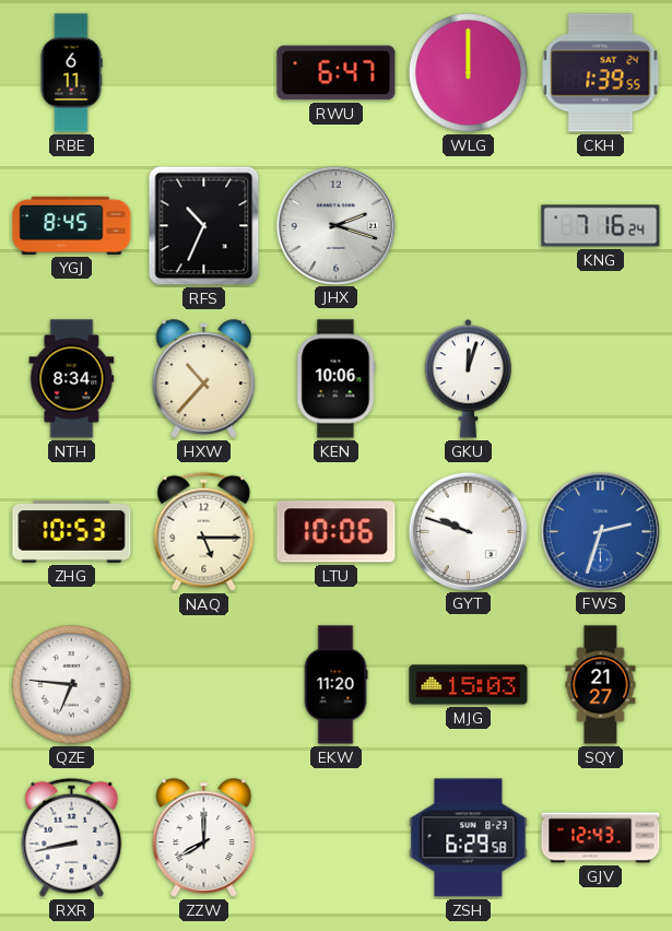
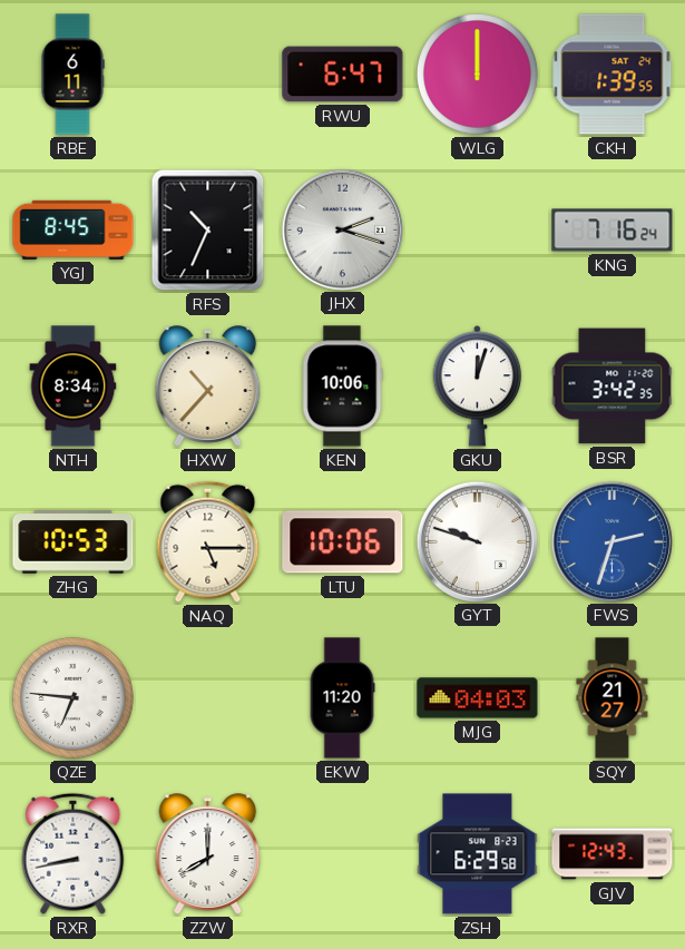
BSR: none -> 3:42 (613, 387)
MJG: 15:03 -> 04:03 (478, 698)
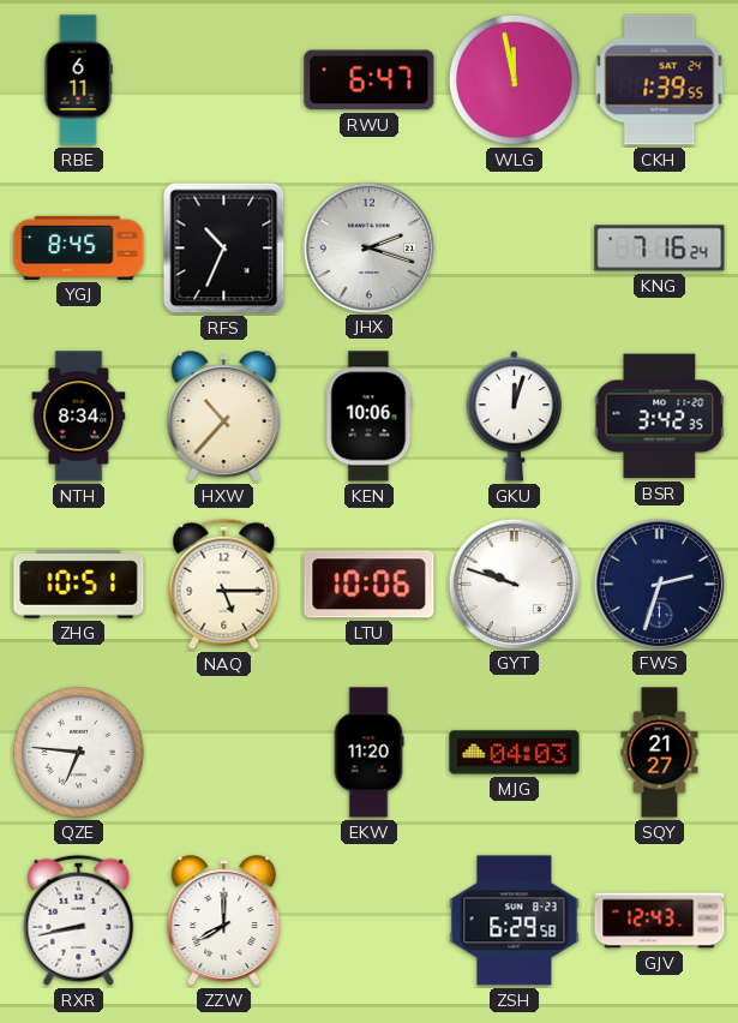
WLG: 12:00 -> 11:58 (514, 79)
ZHG: 10:53 -> 10:51 (79, 585)
FWS dial: blue -> navy (659, 584)
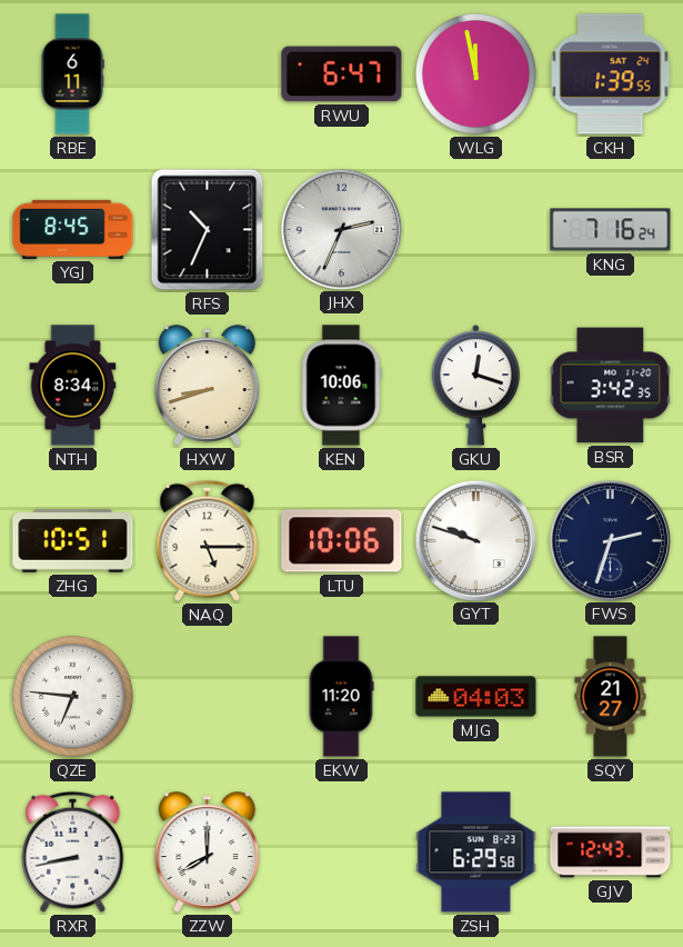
JHX: 2:18 -> 2:34 (341, 229)
HXW: 10:37 -> 8:42 (208, 386)
GKU: 12:03 -> 12:18 (476, 386)
